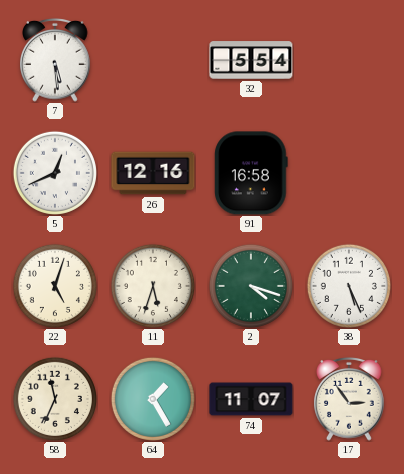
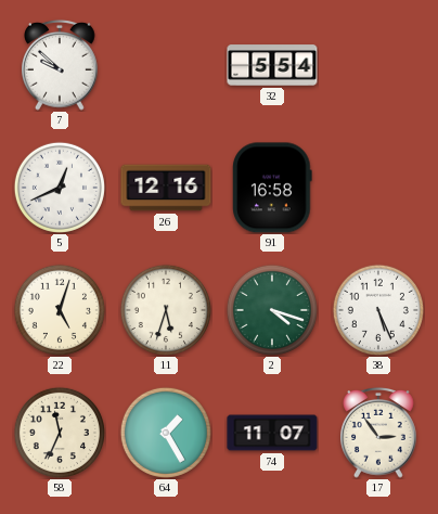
7: 5:29 -> 9:52 (61, 65)
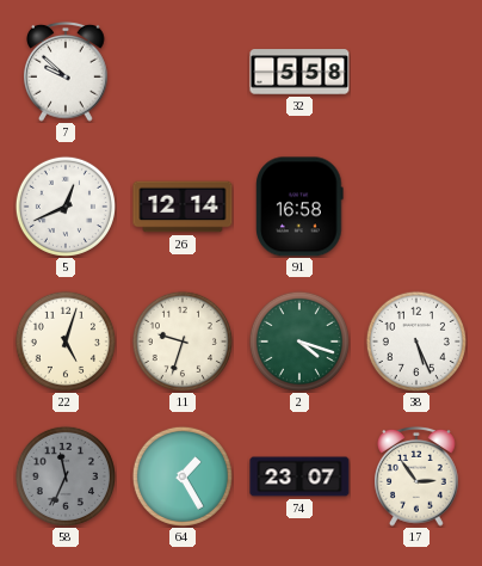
32: 5:54 -> 5:58 (299, 72)
26: 12:16 -> 12:14 (183, 207)
11: 5:33 -> 9:33 (183, 342)
58 dial: cream -> grey (66, 476)
74: 11:07 -> 23:07 (299, 476)
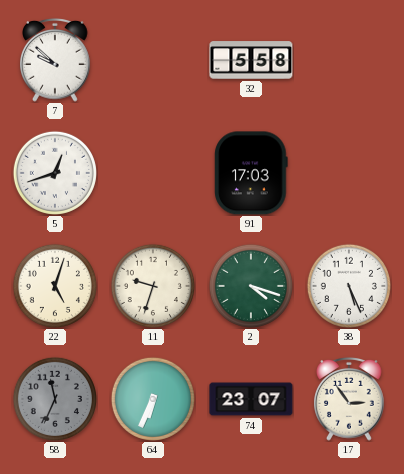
5: 12:41 -> 12:42 (55, 173)
26: 12:14 -> none (183, 207)
91: 16:58 -> 17:03 (251, 173)
64: 1:25 -> 6:34 (153, 399)
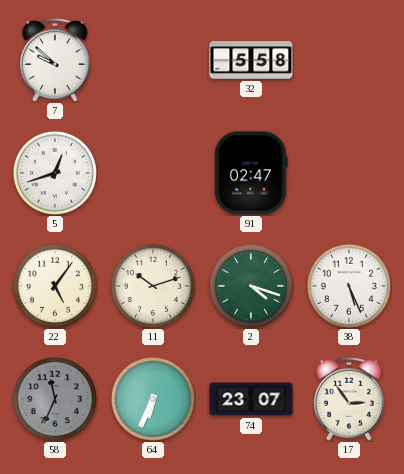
91: 17:03 -> 02:47 (251, 173)
22: 5:03 -> 5:06 (55, 286)
11: 9:33 -> 10:12 (153, 286)
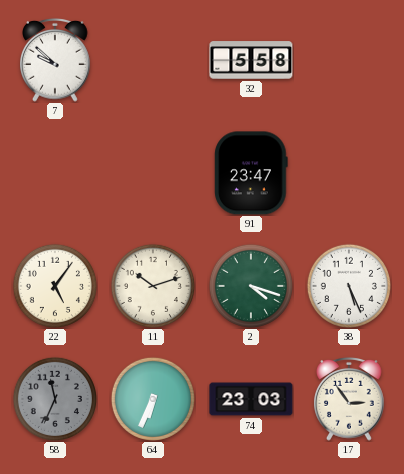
5: 12:42 -> none (55, 173)
91: 02:47 -> 23:47 (251, 173)
74: 23:07 -> 23:03 (251, 399)
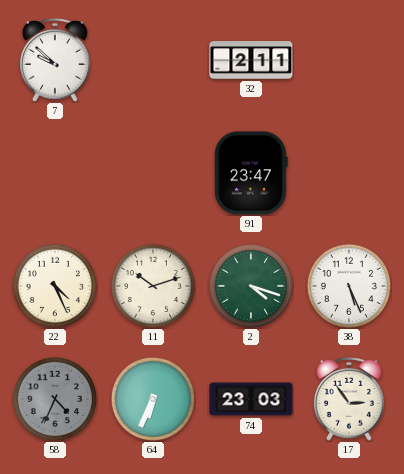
32: 5:58 -> 2:11 (251, 60)
22: 5:06 -> 4:26 (55, 286)
58: 11:34 -> 4:34 (55, 399)
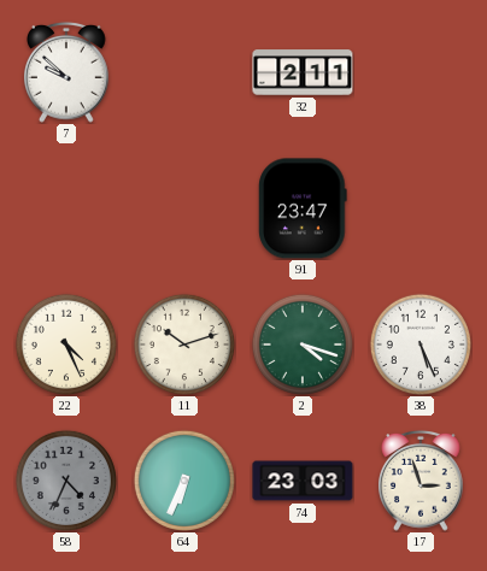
17: 2:54 -> 2:57 (422, 481)
